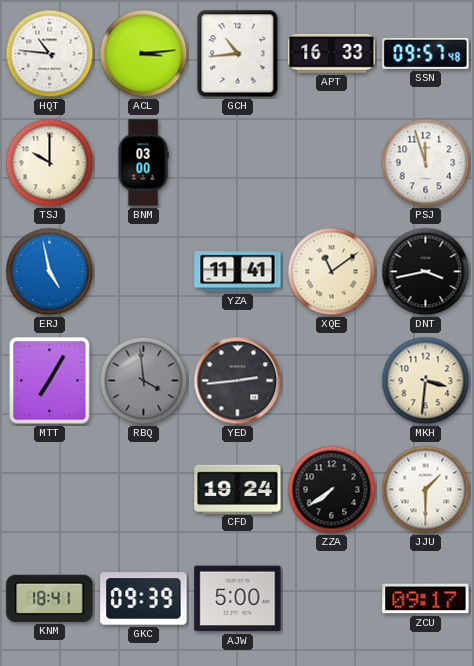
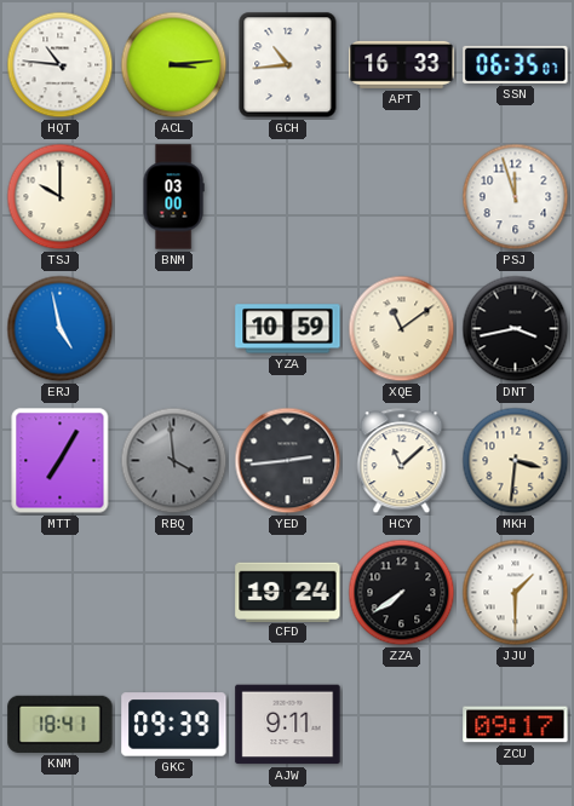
SSN: 09:57 -> 06:35 (516, 64)
YZA: 11:41 -> 10:59 (288, 329)
HCY: none -> 11:08 (402, 461)
AJW: 5:00 -> 9:11 (288, 725)
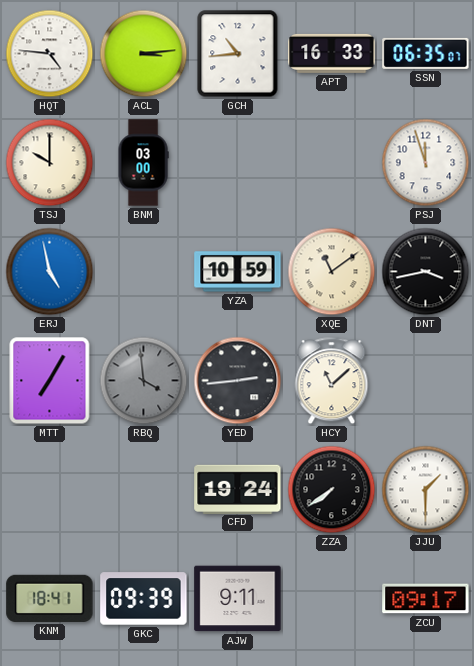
HQT: 10:46 -> 4:46 (50, 54)
MKH: 3:31 -> none (516, 461)
